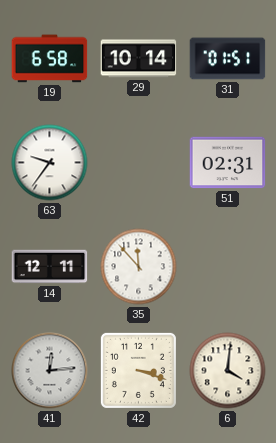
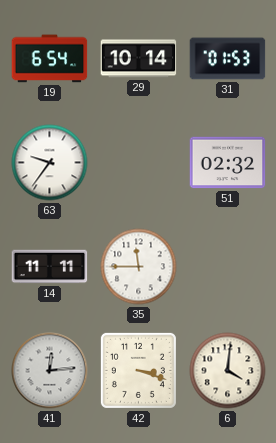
19: 6:58 -> 6:54 (50, 59)
31: 01:51 -> 01:53 (228, 59)
51: 02:31 -> 02:32 (228, 163)
14: 12:11 -> 11:11 (50, 267)
35: 11:53 -> 11:45 (139, 267)
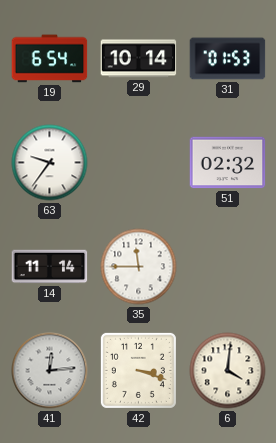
14: 11:11 -> 11:14 (50, 267)
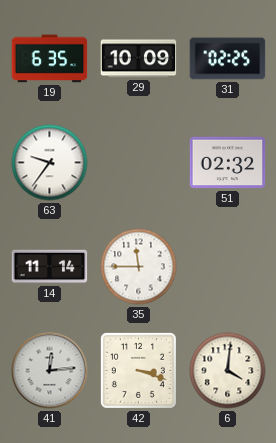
19: 6:54 -> 6:35 (50, 59)
29: 10:14 -> 10:09 (139, 59)
31: 01:53 -> 02:25 (228, 59)
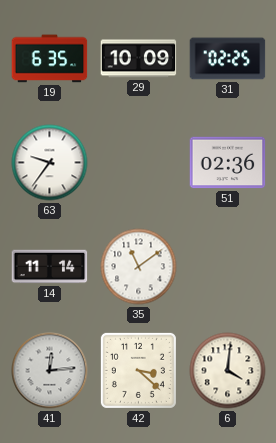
51: 02:32 -> 02:36 (228, 163)
35: 11:45 -> 11:09 (139, 267)
42: 3:18 -> 3:22 (138, 370)
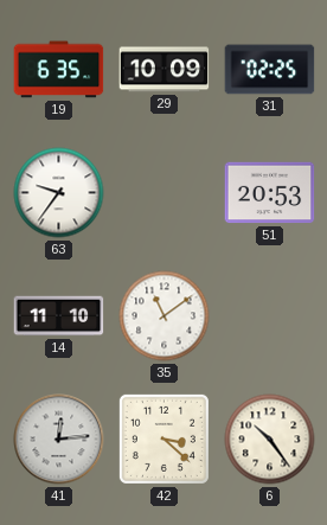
51: 02:36 -> 20:53 (270, 193)
14: 11:14 -> 11:10 (59, 316)
6: 4:01 -> 10:24 (270, 440)
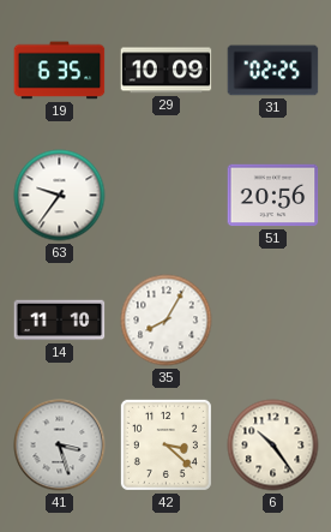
51: 20:53 -> 20:56 (273, 196)
35: 11:09 -> 8:05 (167, 321)
41: 12:14 -> 3:27 (60, 446)
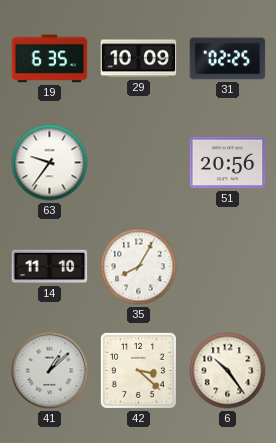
41: 3:27 -> 1:08 (50, 371)
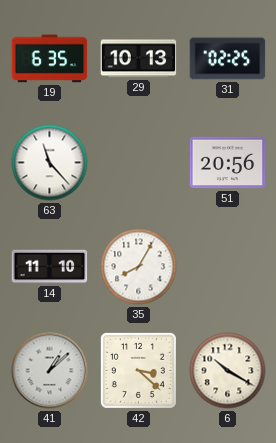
29: 10:09 -> 10:13 (139, 59)
63: 9:36 -> 11:23 (50, 163)
6: 10:24 -> 10:20 (228, 371)
